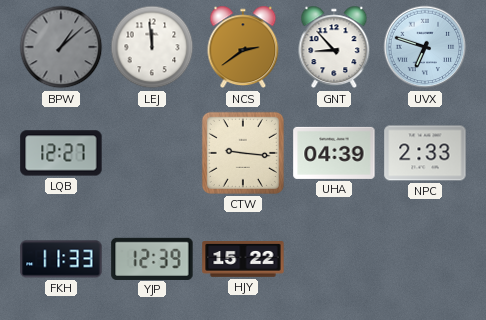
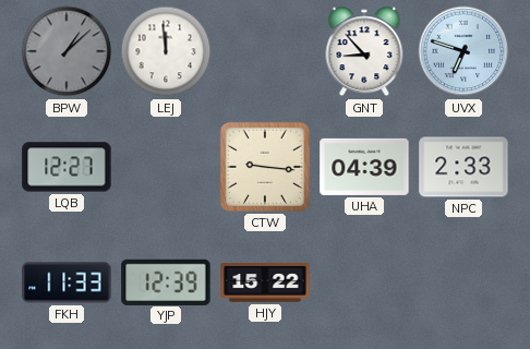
NCS: 2:39 -> none (243, 47)
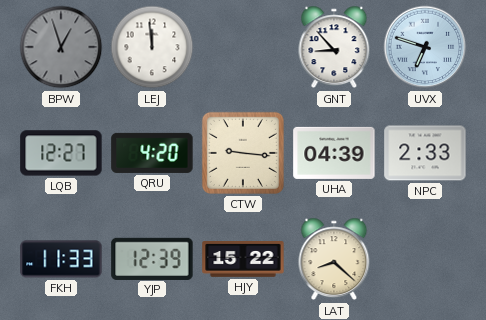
BPW: 1:08 -> 12:57 (61, 47)
QRU: none -> 4:20 (152, 153)
LAT: none -> 8:22 (334, 259)
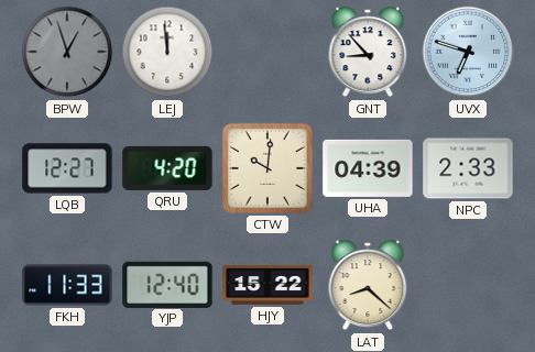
CTW: 9:16 -> 10:01 (267, 168)
YJP: 12:39 -> 12:40 (167, 284)
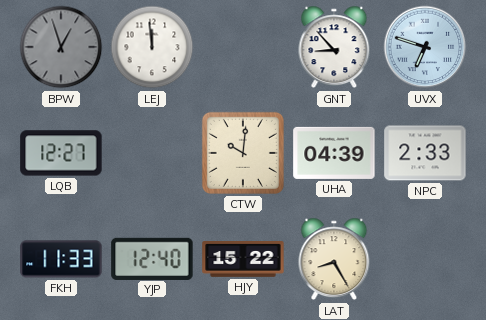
QRU: 4:20 -> none (167, 168)
LAT: 8:22 -> 8:25 (334, 259)
